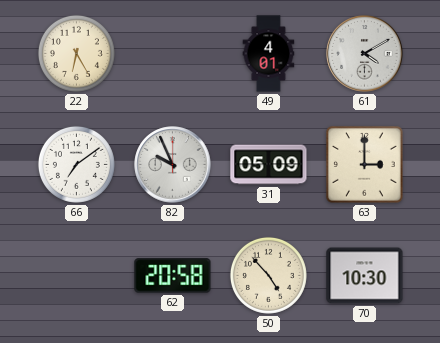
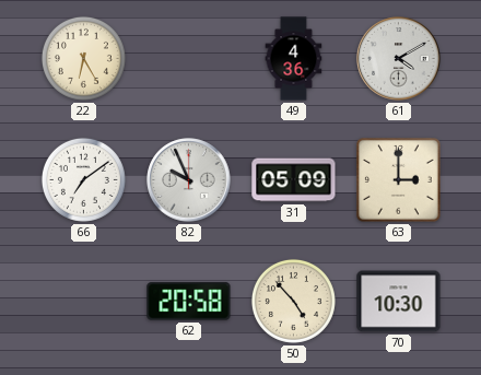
49: 4:01 -> 4:36 (294, 59)
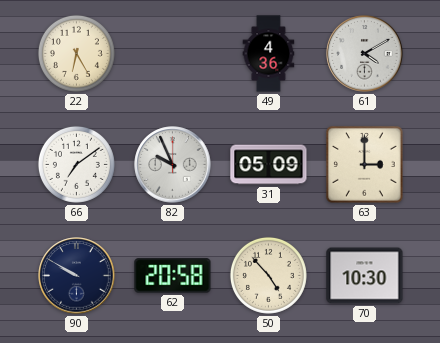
90: none -> 9:50 (77, 276)
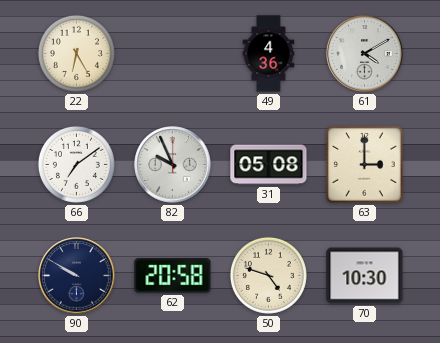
31: 05:09 -> 05:08 (269, 165)
50: 4:53 -> 4:48 (268, 275)
